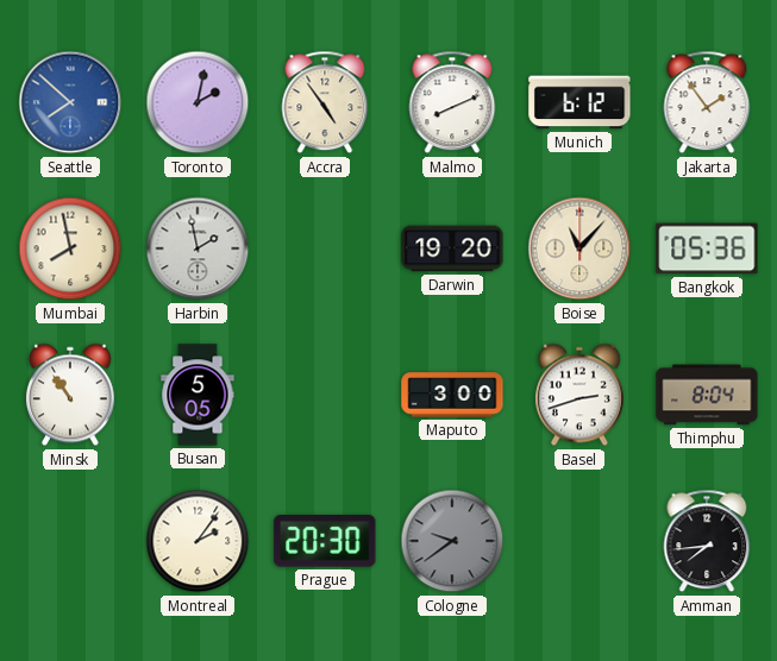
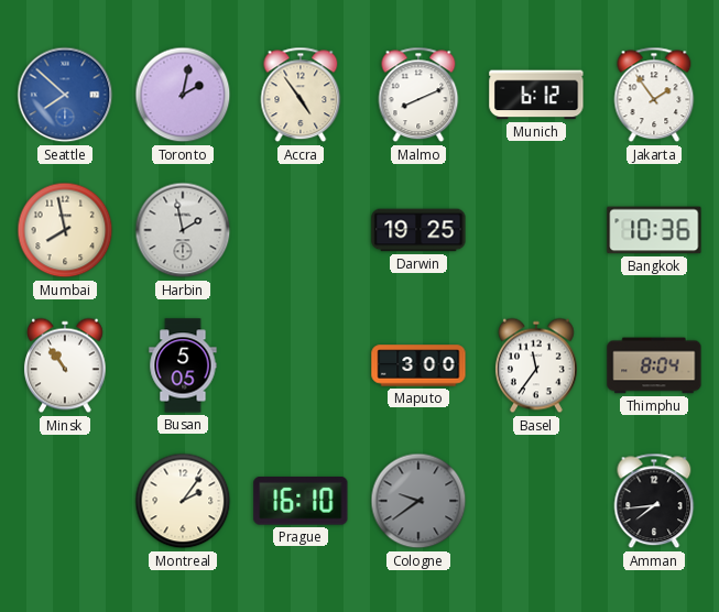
Darwin: 19:20 -> 19:25 (418, 230)
Boise: 11:07 -> none (579, 248)
Bangkok: 05:36 -> 10:36 (654, 230)
Basel: 2:42 -> 11:36 (536, 365)
Prague: 20:30 -> 16:10 (301, 501)
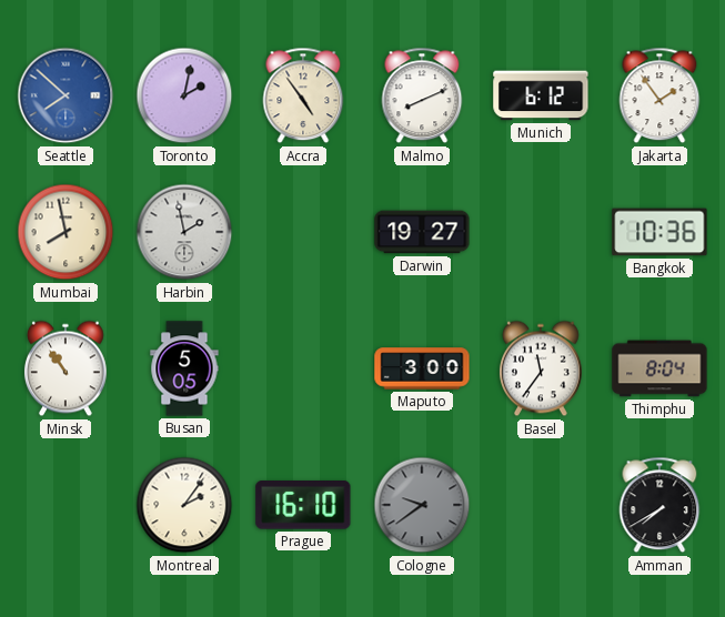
Darwin: 19:25 -> 19:27 (422, 232)
Amman: 7:44 -> 7:40 (659, 505)
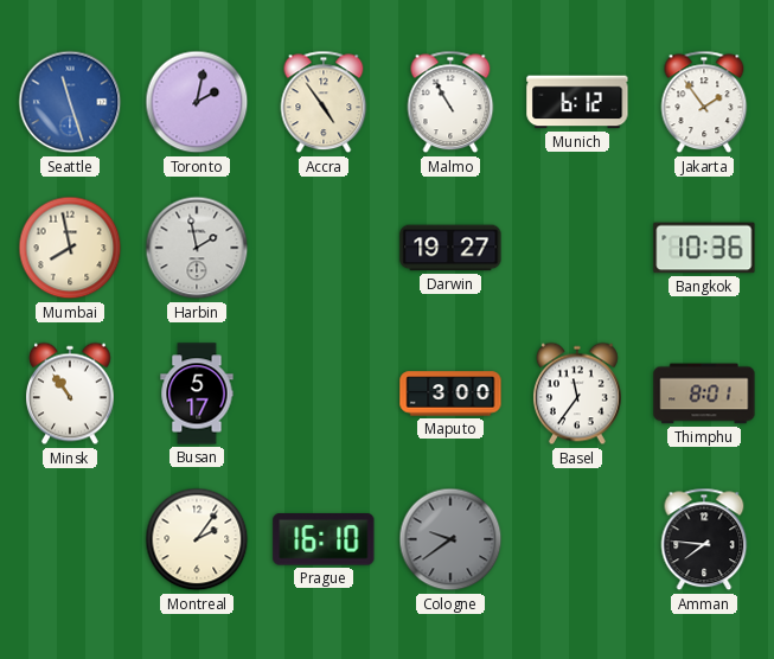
Seattle: 7:52 -> 11:27 (70, 102)
Malmo: 8:11 -> 10:55 (450, 102)
Busan: 5:05 -> 5:17 (197, 394)
Thimphu: 8:04 -> 8:01 (704, 394)
Amman: 7:40 -> 7:46 (704, 539)
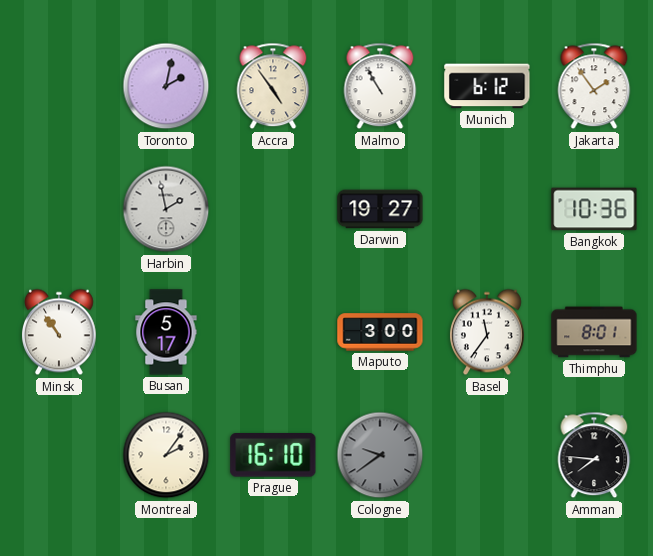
Seattle: 11:27 -> none (70, 102)
Mumbai: 7:58 -> none (70, 248)
